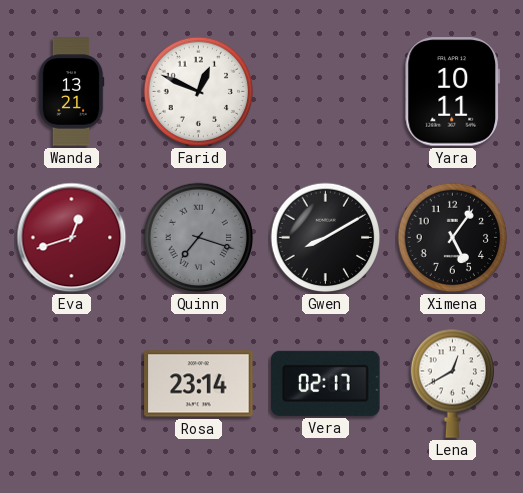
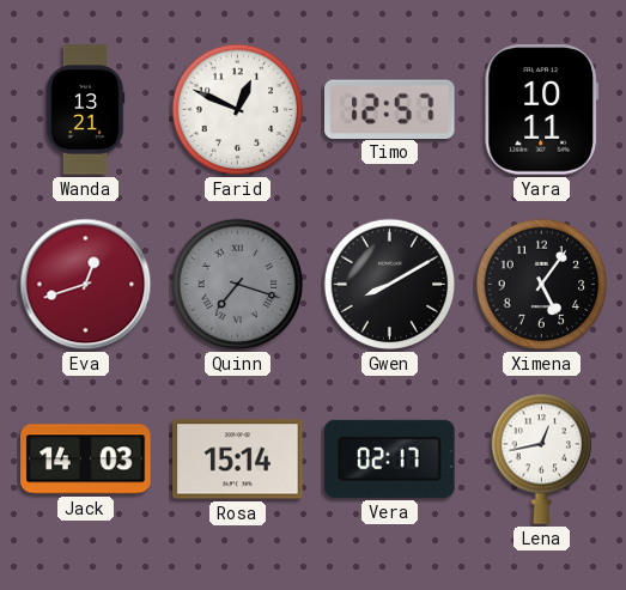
Timo: none -> 12:57 (390, 109)
Jack: none -> 14:03 (86, 460)
Rosa: 23:14 -> 15:14 (238, 460)
Lena: 12:40 -> 12:43 (541, 458)
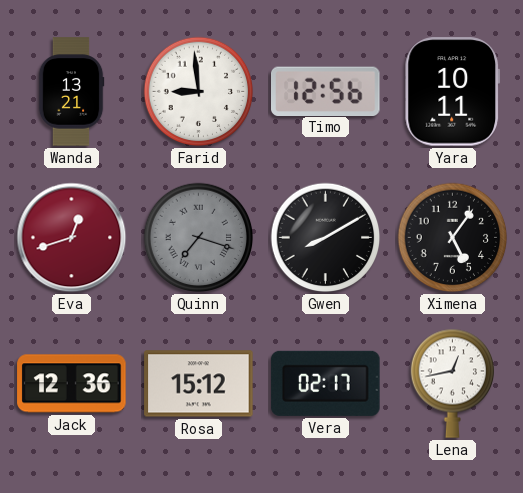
Farid: 12:49 -> 8:59 (199, 92)
Timo: 12:57 -> 12:56 (326, 91)
Jack: 14:03 -> 12:36 (72, 384)
Rosa: 15:14 -> 15:12 (199, 384)
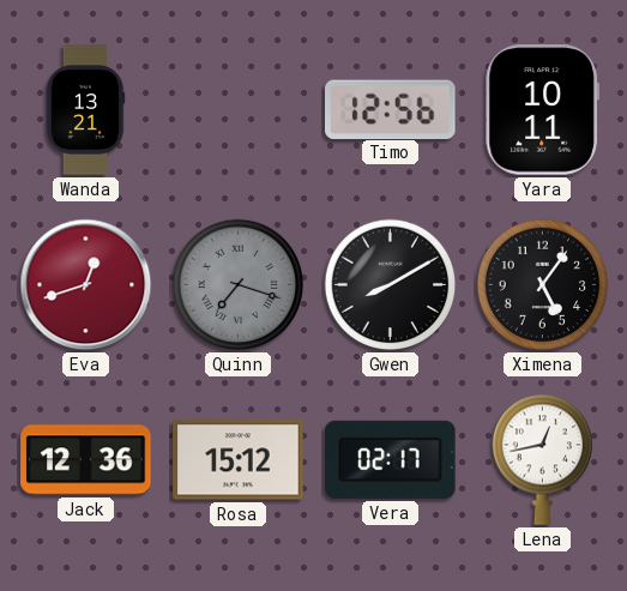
Farid: 8:59 -> none (199, 92)
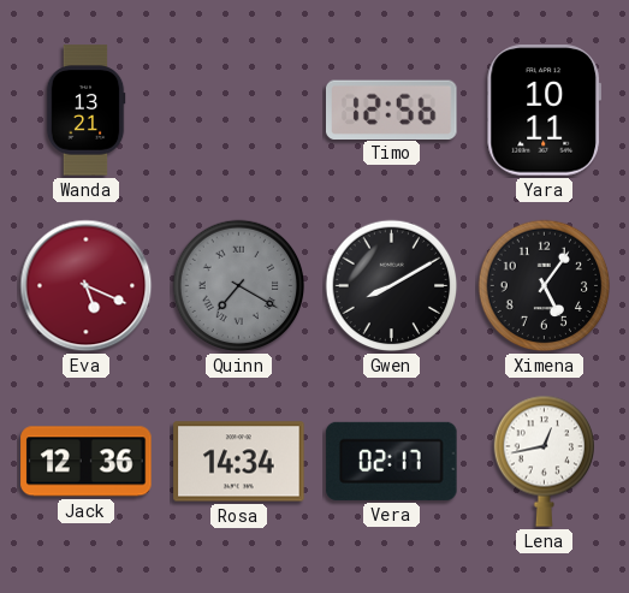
Eva: 12:42 -> 5:19 (87, 286)
Quinn: 7:18 -> 7:20 (239, 286)
Rosa: 15:12 -> 14:34 (239, 462)
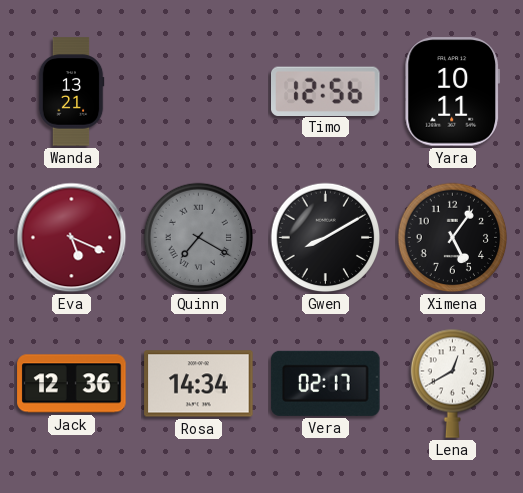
Lena: 12:43 -> 12:40 (452, 383)
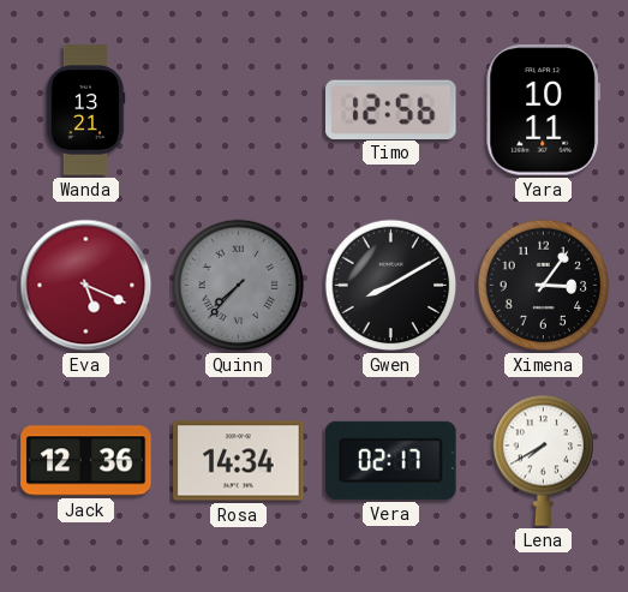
Quinn: 7:20 -> 7:37 (239, 286)
Ximena: 5:06 -> 3:06 (544, 286)
Lena: 12:40 -> 7:40 (543, 460)
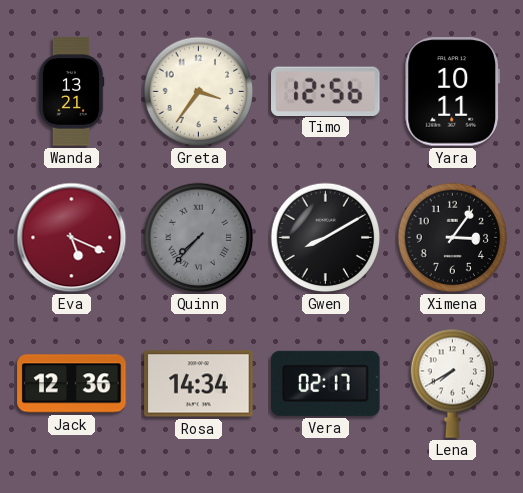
Greta: none -> 3:36 (199, 92)
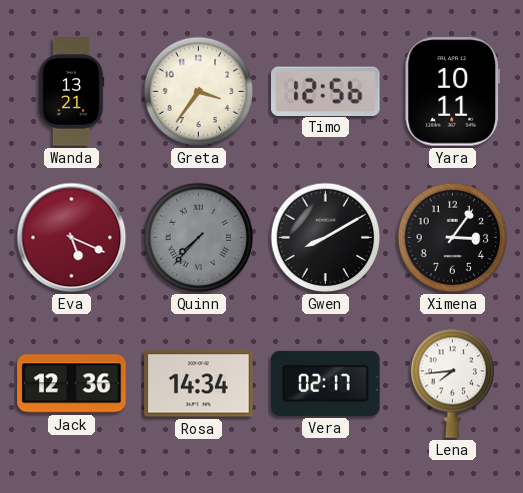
Lena: 7:40 -> 7:44 (452, 383)
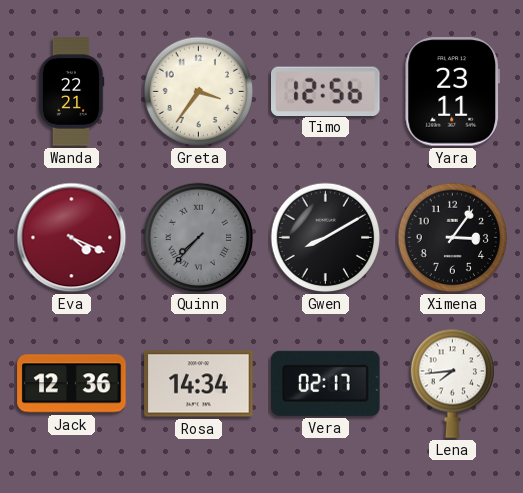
Wanda: 13:21 -> 22:21 (71, 92)
Yara: 10:11 -> 23:11 (452, 92)
Eva: 5:19 -> 4:19 (72, 238)
